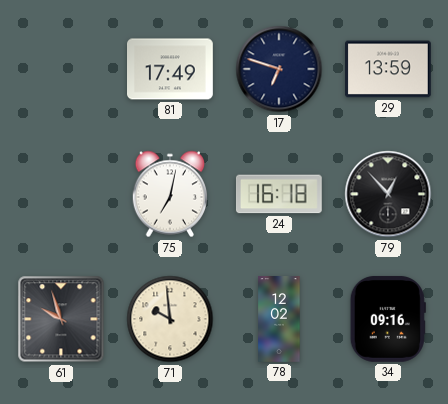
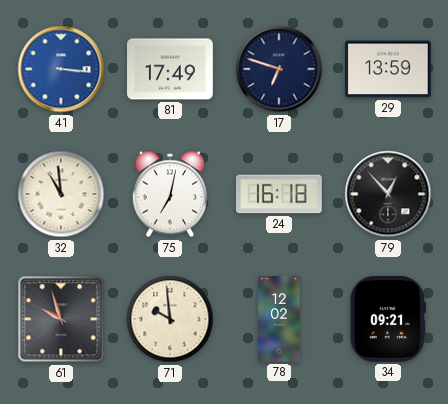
41: none -> 3:16 (61, 69)
32: none -> 10:59 (61, 194)
34: 09:16 -> 09:21 (388, 319)
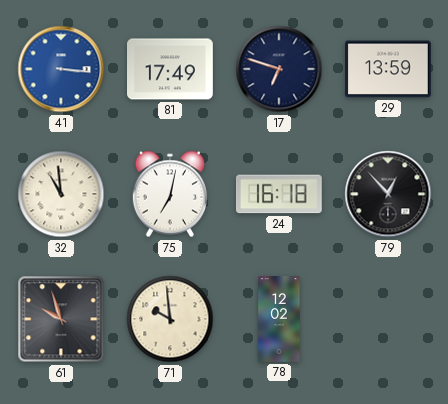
34: 09:21 -> none (388, 319)
